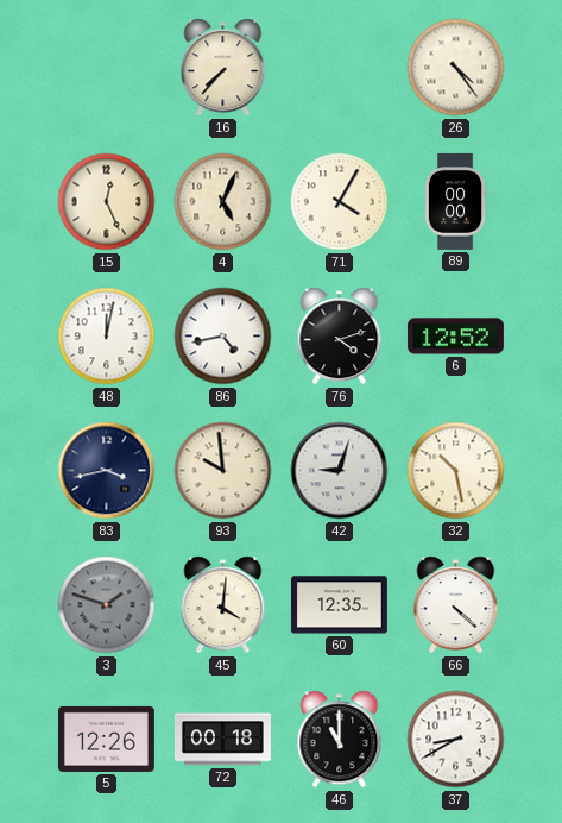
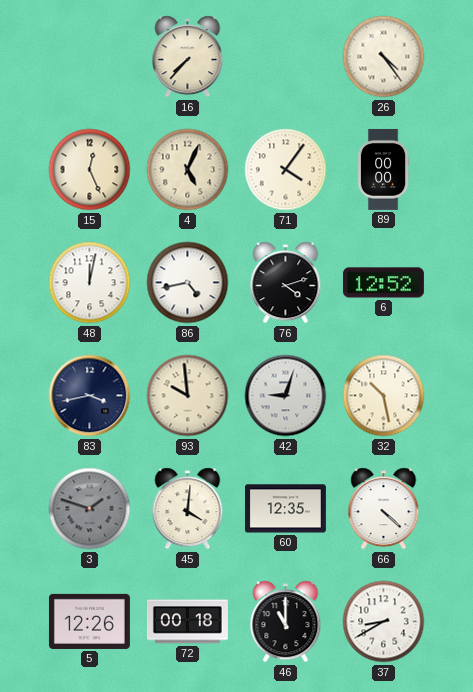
71: 4:05 -> 4:06 (286, 170)
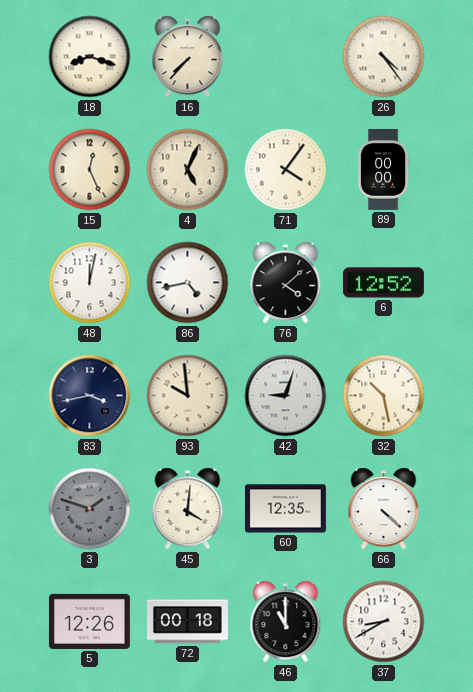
18: none -> 8:18 (90, 57)
76: 4:12 -> 4:08 (286, 283)
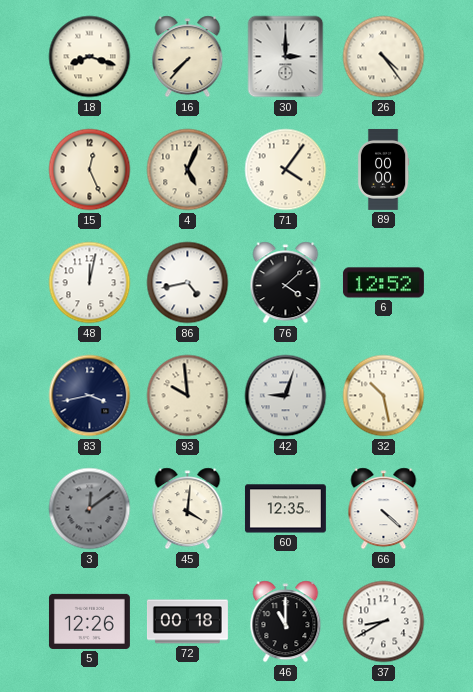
30: none -> 3:00 (286, 57)
3: 1:48 -> 12:09 (90, 509)
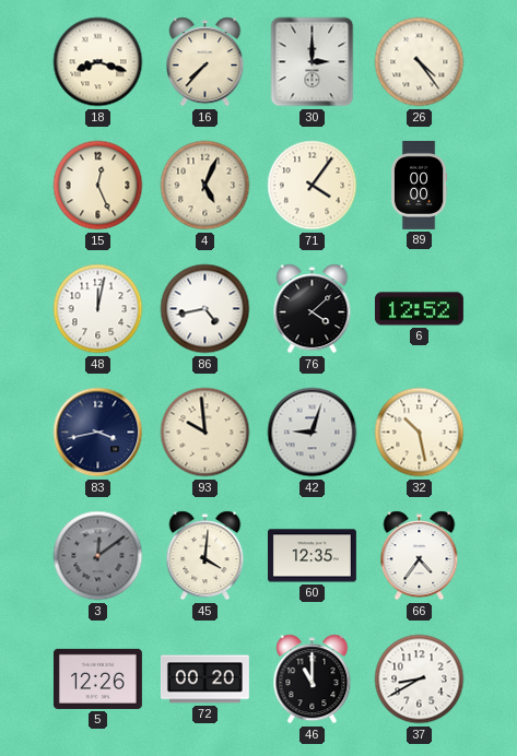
66: 4:22 -> 4:36 (420, 556)
72: 00:18 -> 00:20 (204, 680)
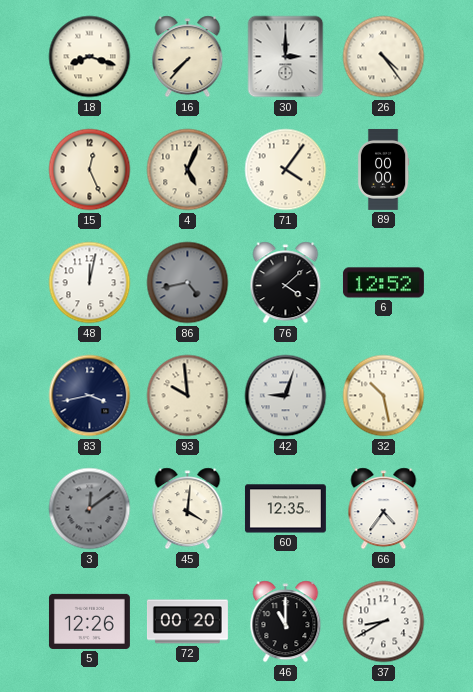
86 dial: white -> grey (188, 283)
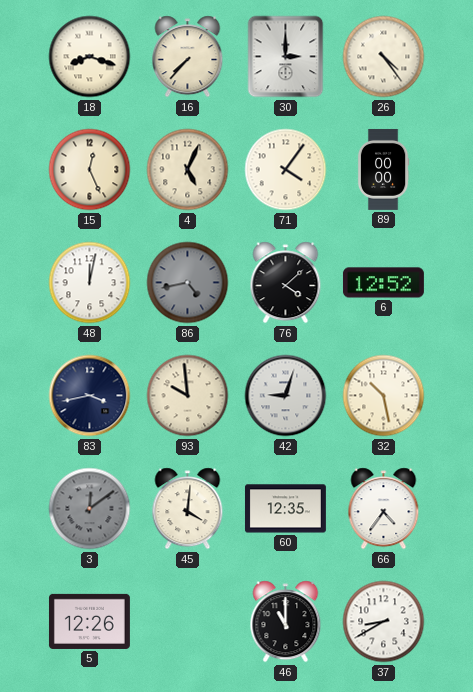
72: 00:20 -> none (187, 622)
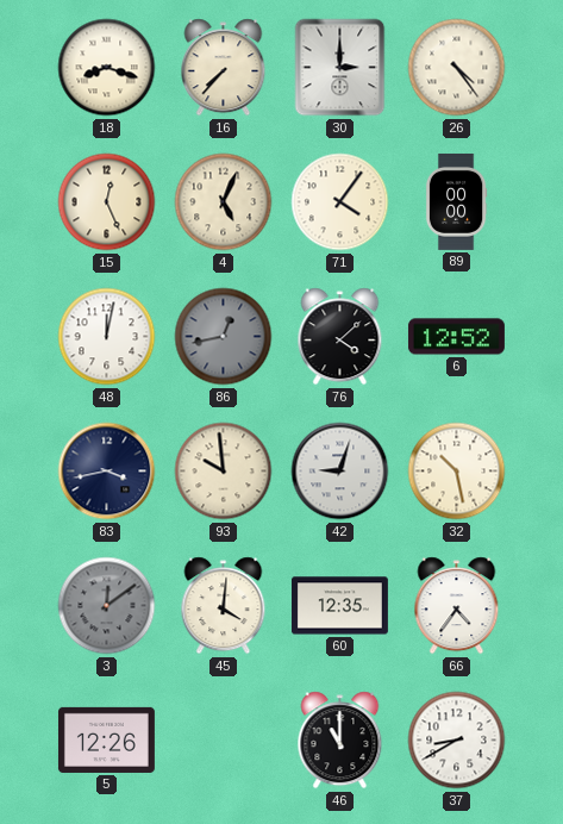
86: 4:43 -> 12:43 (224, 337)
